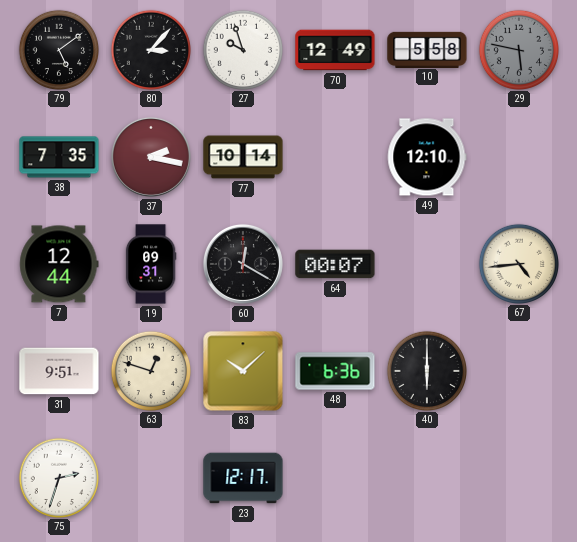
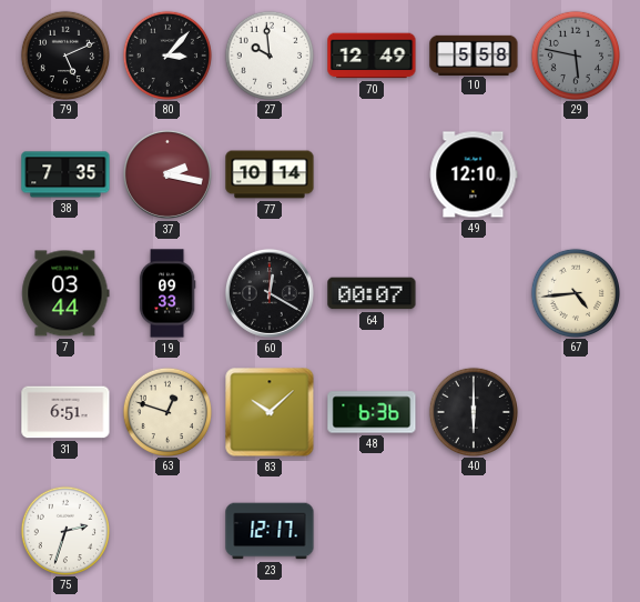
79: 5:09 -> 5:11 (64, 54)
27: 9:57 -> 9:59 (268, 54)
7: 12:44 -> 03:44 (65, 293)
19: 09:31 -> 09:33 (167, 293)
31: 9:51 -> 6:51 (65, 412)
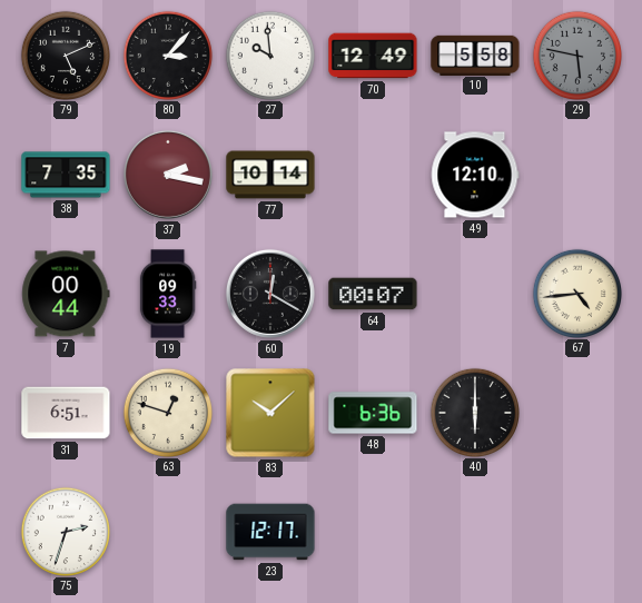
7: 03:44 -> 00:44 (66, 294)
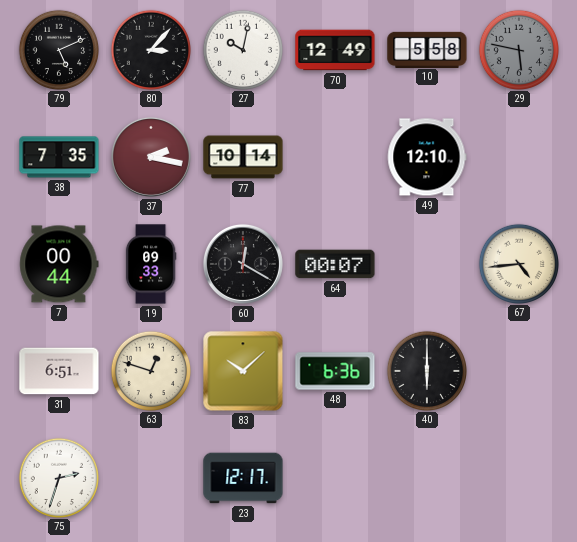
27: 9:59 -> 10:02 (242, 49)
